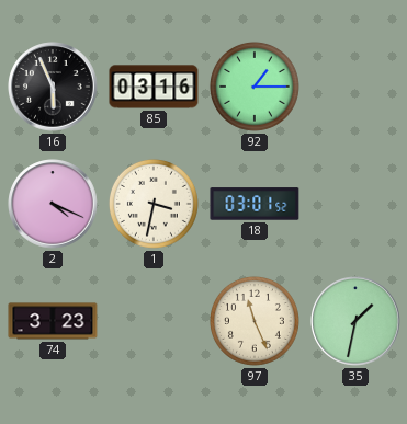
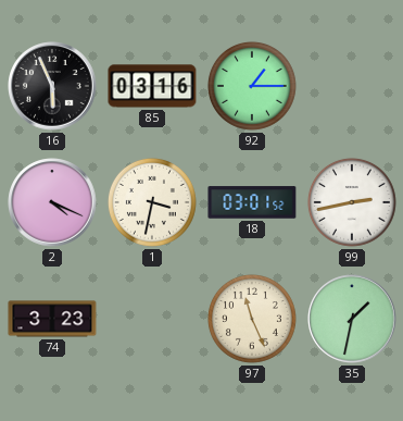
99: none -> 2:43 (352, 202)
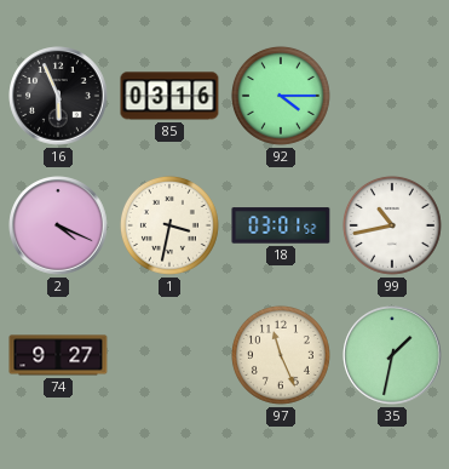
92: 1:15 -> 4:15 (281, 96)
99: 2:43 -> 10:43 (392, 225)
74: 3:23 -> 9:27 (58, 355)
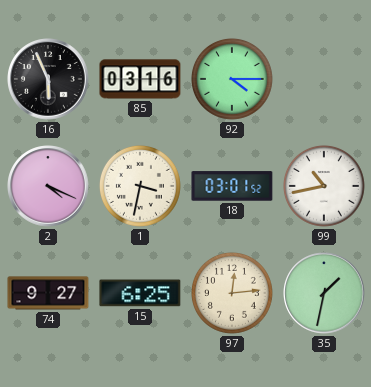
15: none -> 6:25 (140, 293)
97: 11:26 -> 12:14 (232, 293)
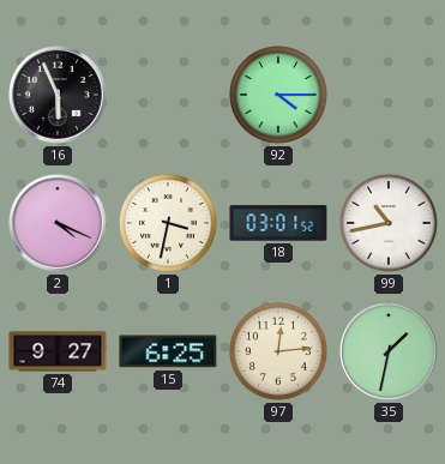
85: 03:16 -> none (140, 79)
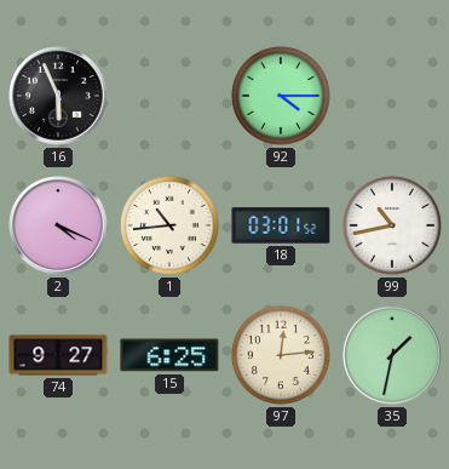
1: 3:32 -> 10:44 (169, 225)
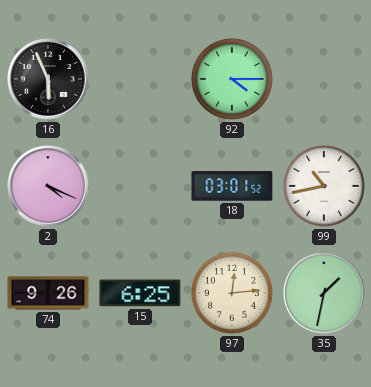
1: 10:44 -> none (169, 225)
74: 9:27 -> 9:26 (48, 293)
